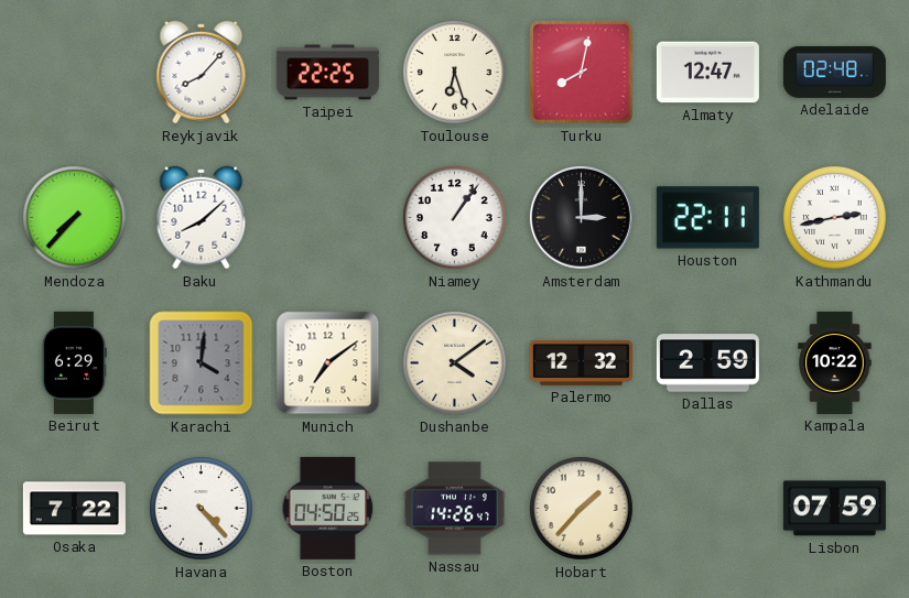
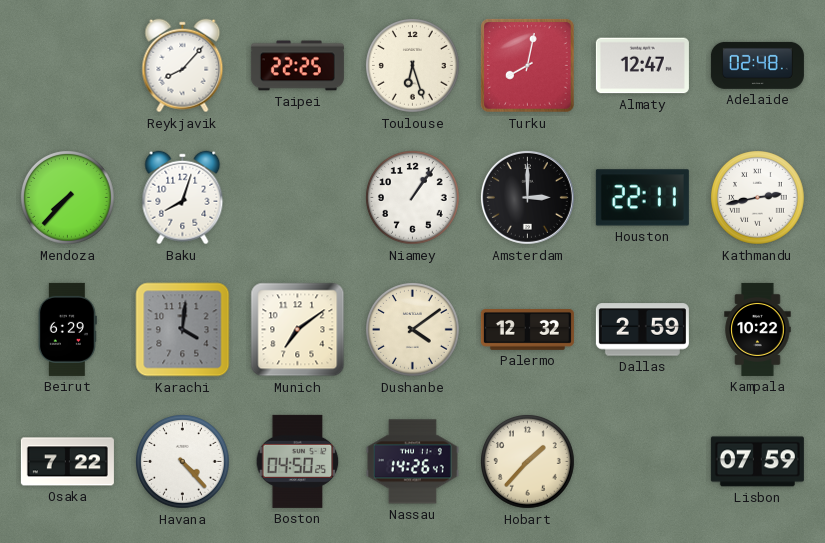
Baku: 8:08 -> 8:03 (183, 198)
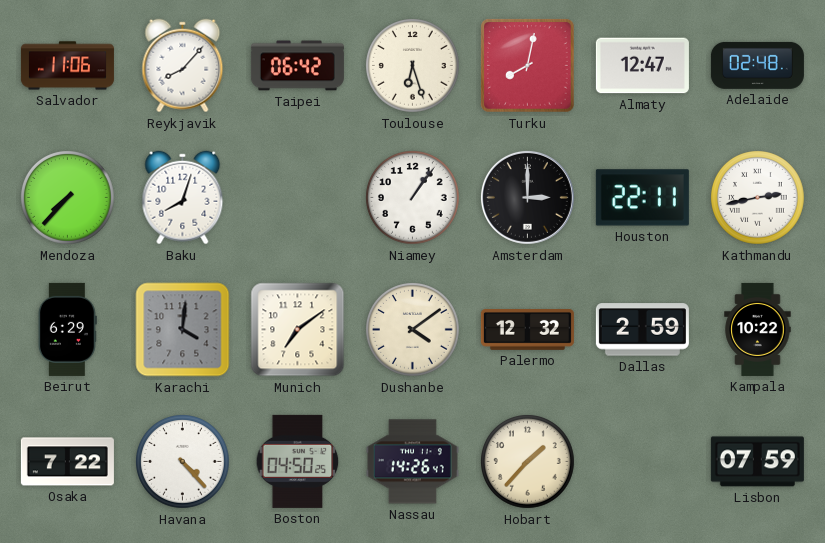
Salvador: none -> 11:06 (67, 66)
Taipei: 22:25 -> 06:42 (297, 66)
